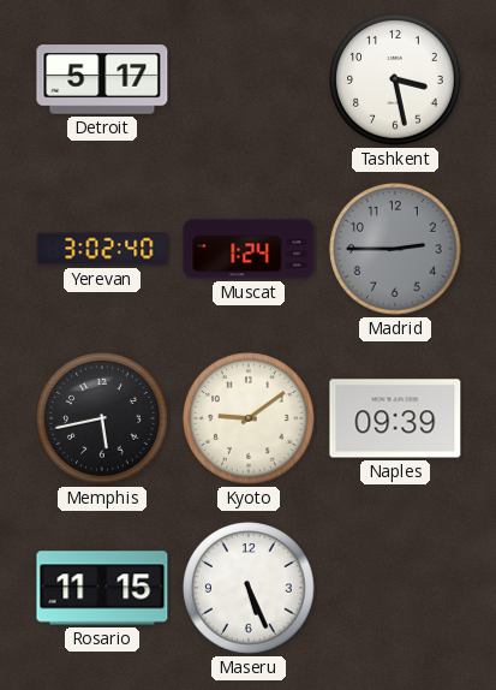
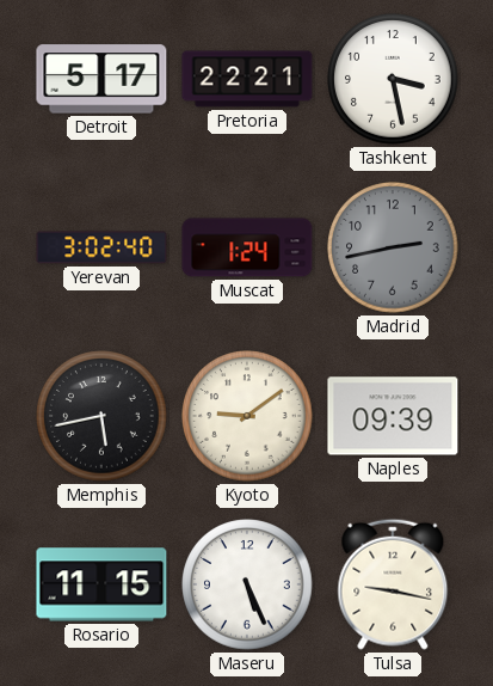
Pretoria: none -> 22:21 (247, 79)
Madrid: 2:45 -> 2:43 (393, 247)
Tulsa: none -> 9:17 (393, 584)
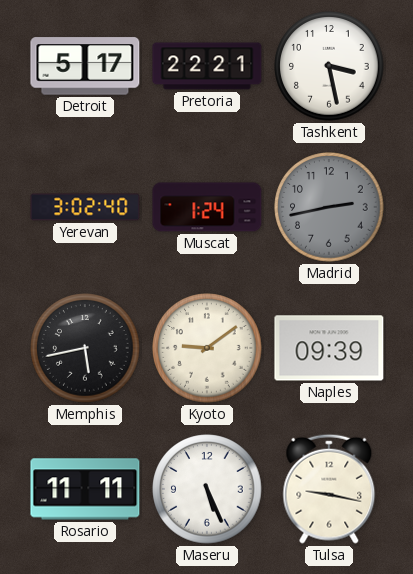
Rosario: 11:15 -> 11:11 (85, 489)
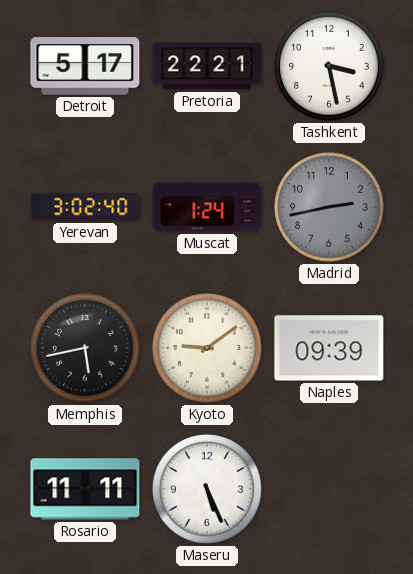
Tulsa: 9:17 -> none (329, 489)
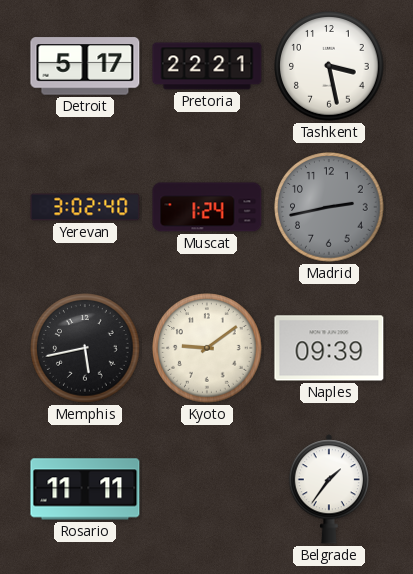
Maseru: 5:26 -> none (207, 489)
Belgrade: none -> 1:36 (329, 489)
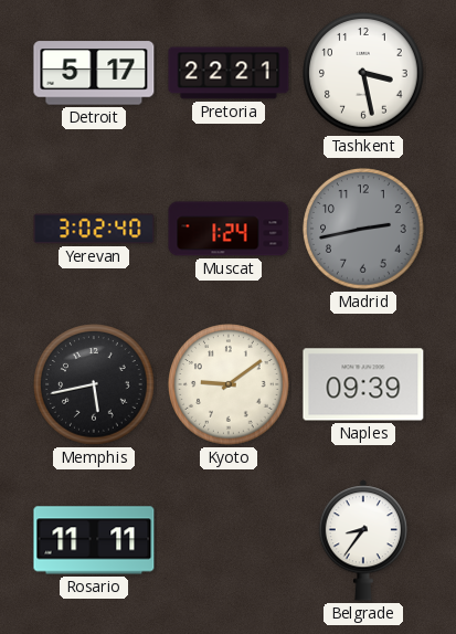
Belgrade: 1:36 -> 8:36 (363, 540)
